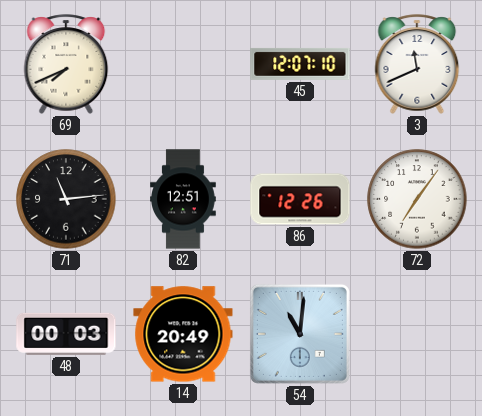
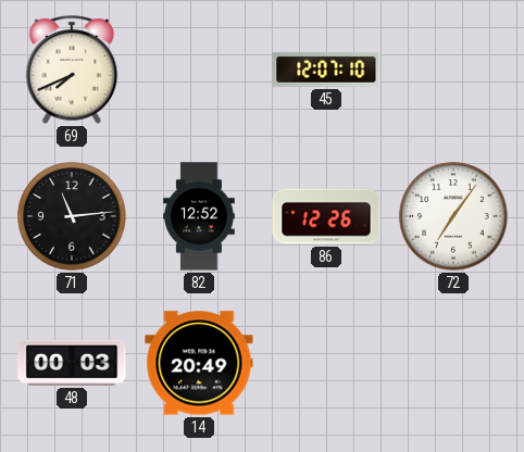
3: 11:41 -> none (417, 64)
82: 12:51 -> 12:52 (199, 216)
54: 11:01 -> none (300, 334)
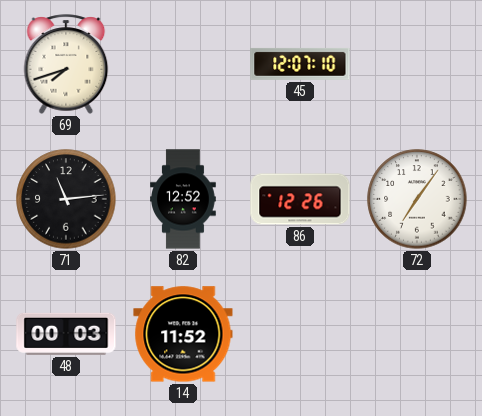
69: 7:41 -> 7:42 (66, 64)
14: 20:49 -> 11:52 (183, 334)
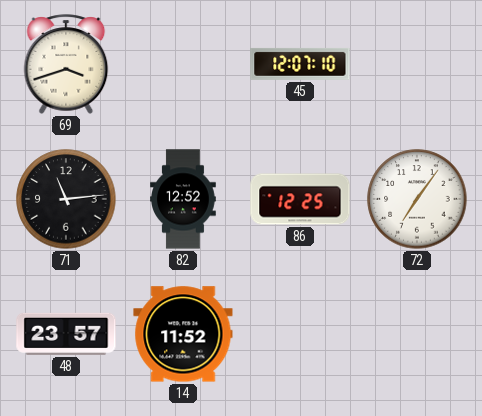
69: 7:42 -> 3:42 (66, 64)
86: 12:26 -> 12:25 (300, 199)
48: 00:03 -> 23:57 (66, 334)
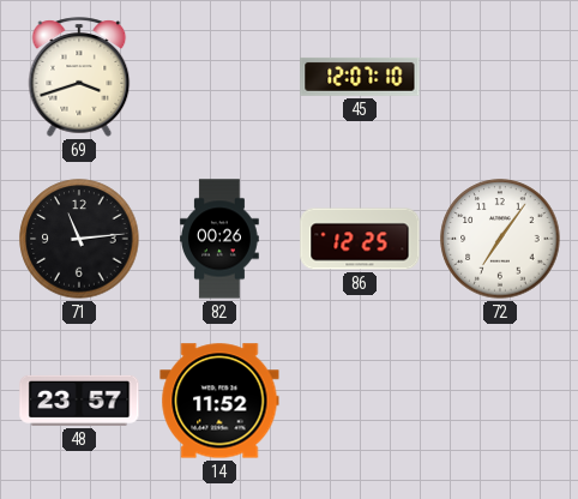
82: 12:52 -> 00:26 (219, 239)
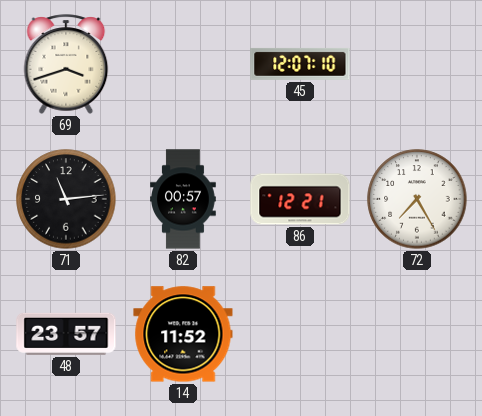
82: 00:26 -> 00:57 (183, 199)
86: 12:25 -> 12:21 (300, 199)
72: 7:06 -> 7:25 (417, 199)
